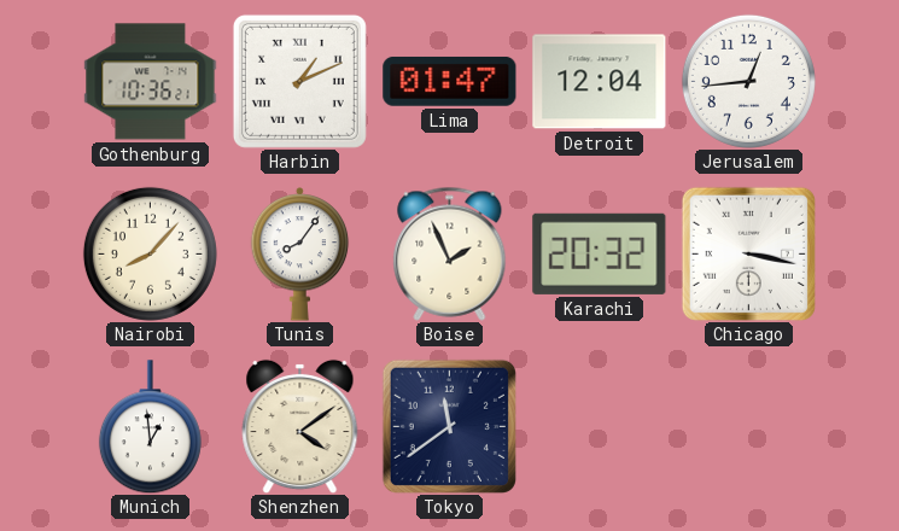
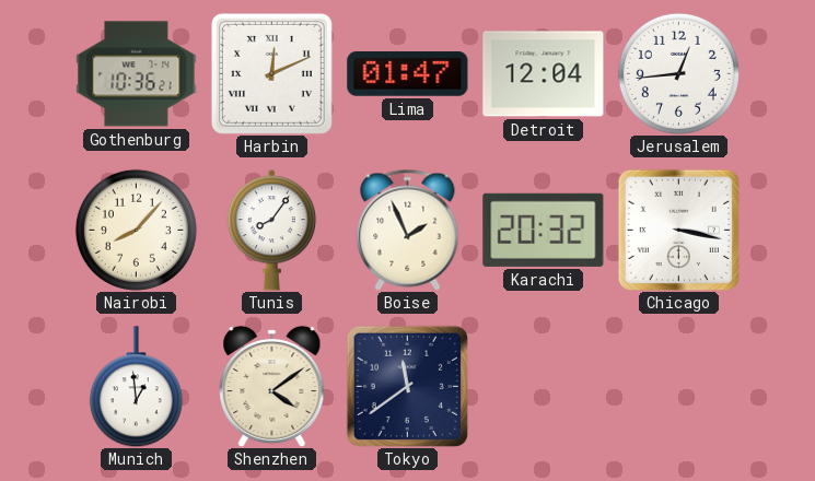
Harbin: 1:11 -> 12:11 (271, 73)
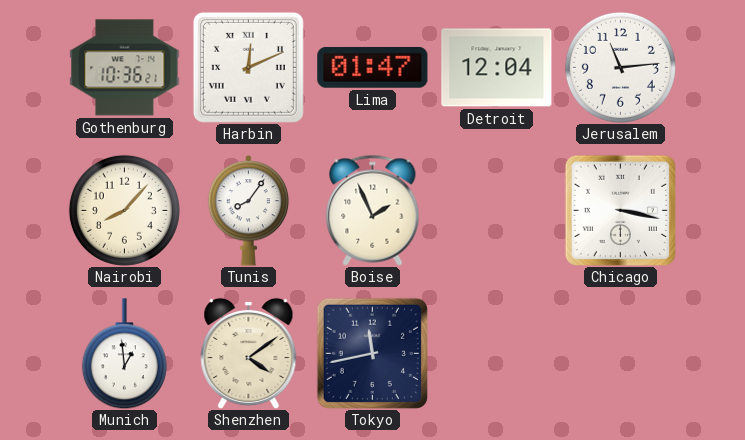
Jerusalem: 12:44 -> 11:14 (620, 67)
Karachi: 20:32 -> none (544, 230)
Tokyo: 11:39 -> 11:43 (372, 353)
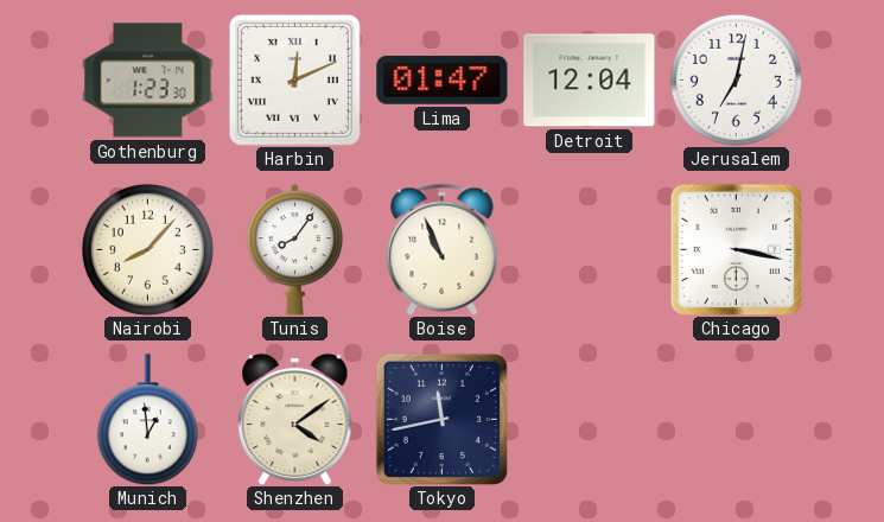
Gothenburg: 10:36 -> 1:23 (148, 81)
Jerusalem: 11:14 -> 7:02 (736, 79)
Boise: 1:56 -> 10:56 (443, 249)
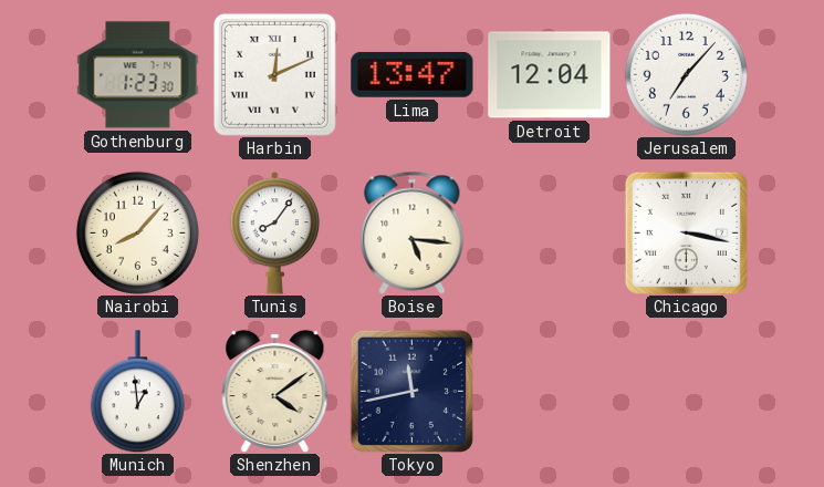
Lima: 01:47 -> 13:47 (413, 74)
Jerusalem: 7:02 -> 7:07 (686, 74)
Boise: 10:56 -> 5:16 (413, 232)
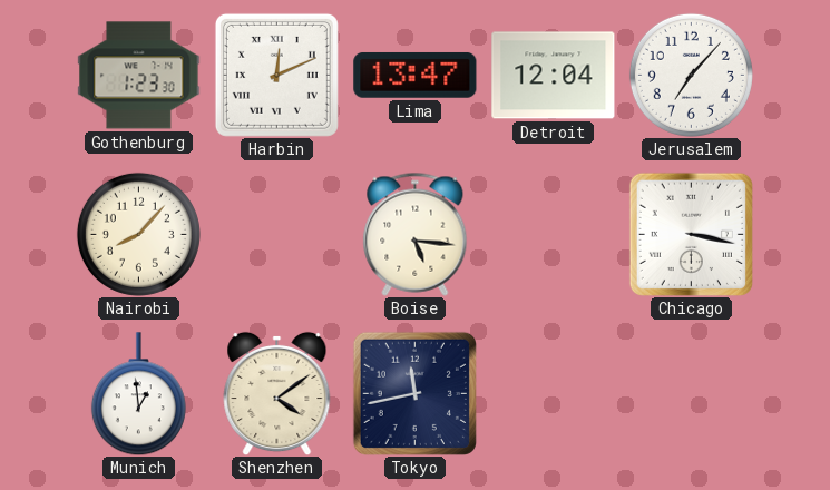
Tunis: 8:06 -> none (275, 234)
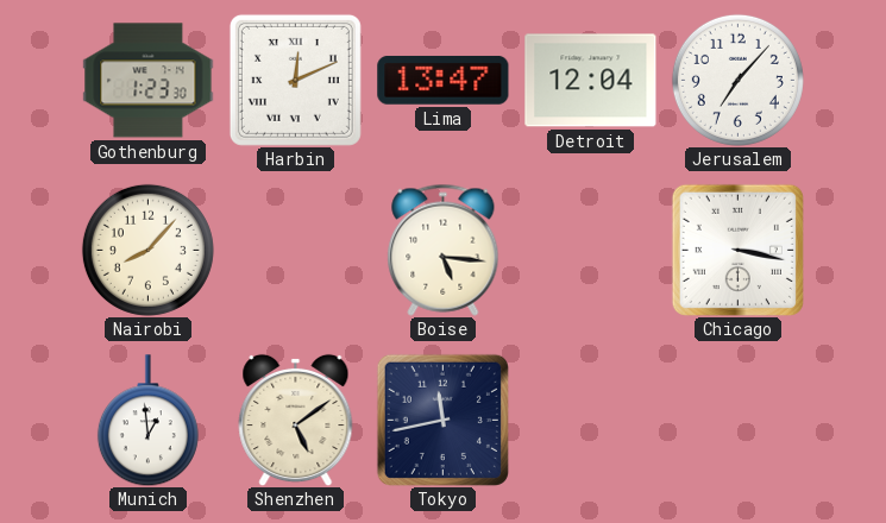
Shenzhen: 4:09 -> 5:09 (296, 420)
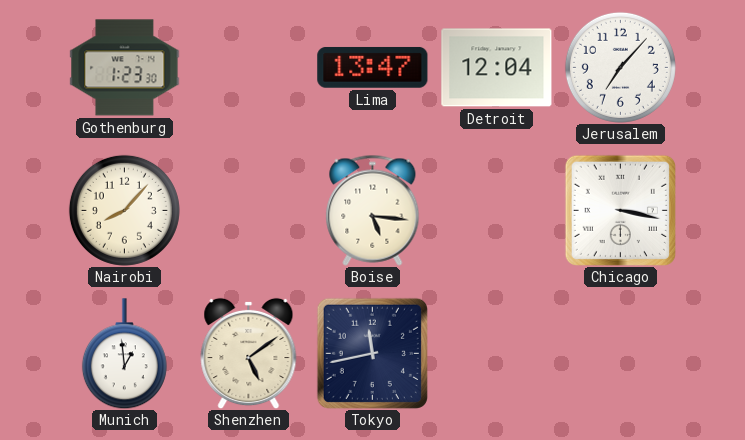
Harbin: 12:11 -> none (295, 80)
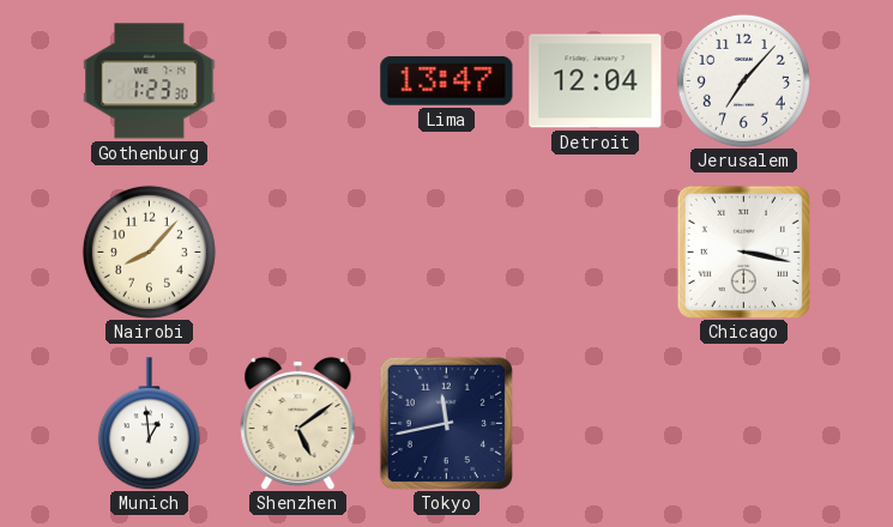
Boise: 5:16 -> none (373, 210)
